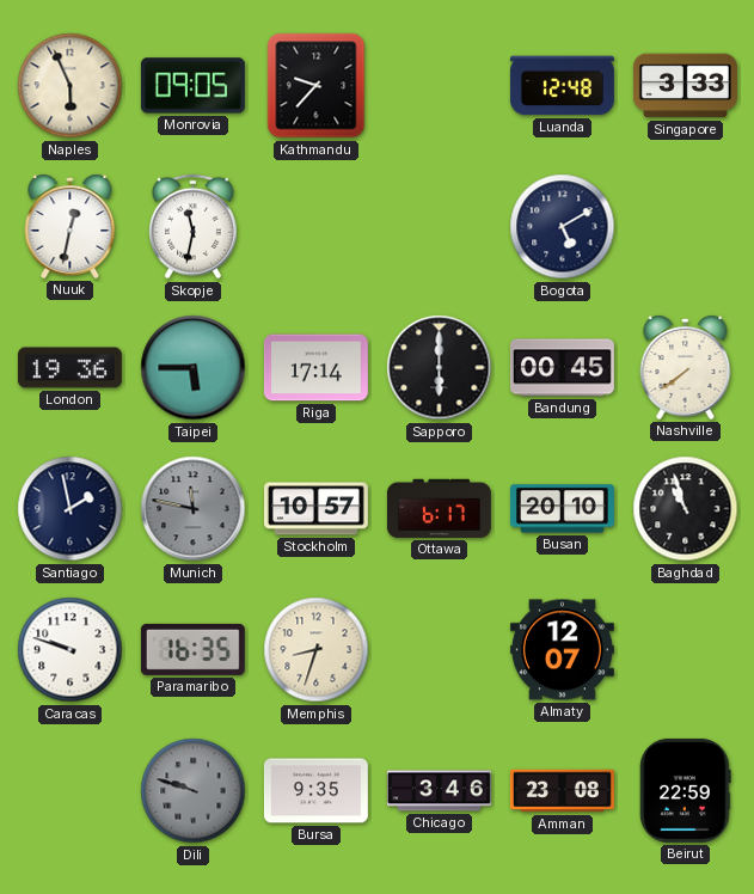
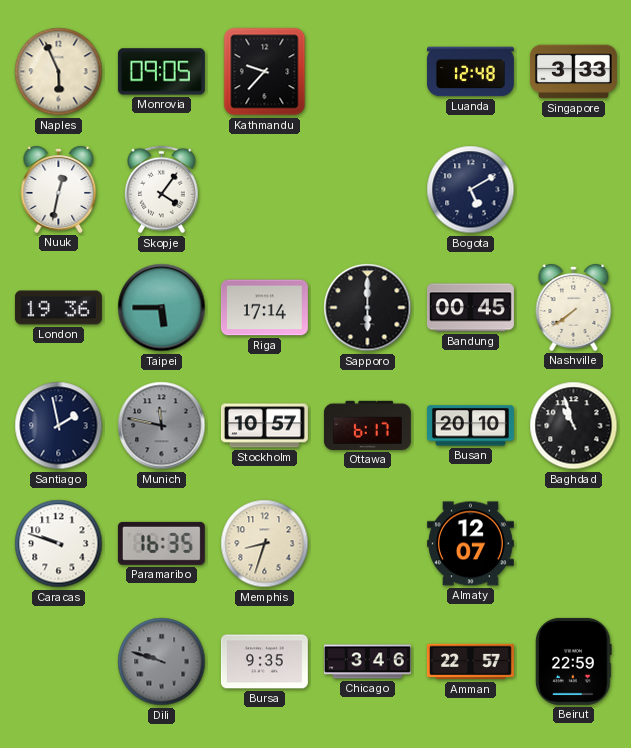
Skopje: 11:32 -> 4:06 (162, 190)
Amman: 23:08 -> 22:57 (470, 662)
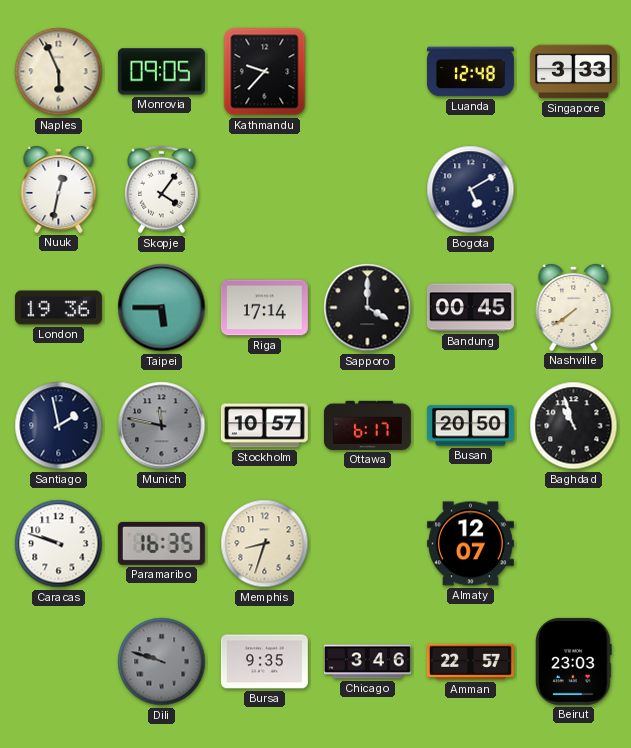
Sapporo: 6:00 -> 4:00 (368, 308)
Busan: 20:10 -> 20:50 (470, 426)
Beirut: 22:59 -> 23:03 (574, 661)
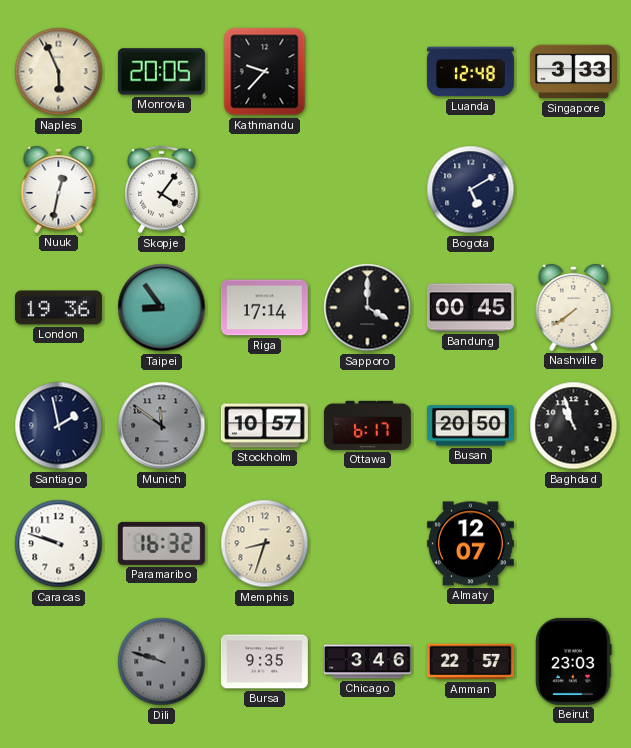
Monrovia: 09:05 -> 20:05 (161, 72)
Taipei: 5:45 -> 8:54 (162, 308)
Munich: 11:47 -> 11:51 (162, 426)
Paramaribo: 16:35 -> 16:32 (161, 543)
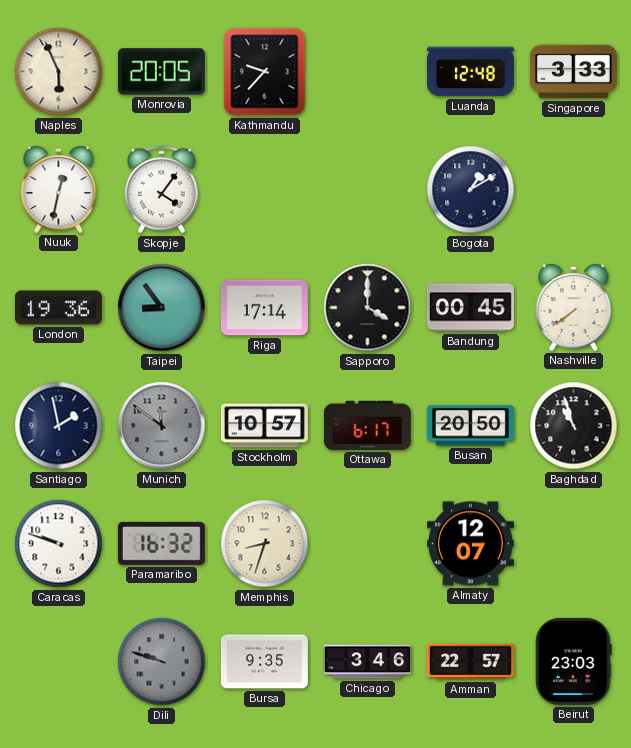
Bogota: 5:10 -> 1:10 (471, 190)
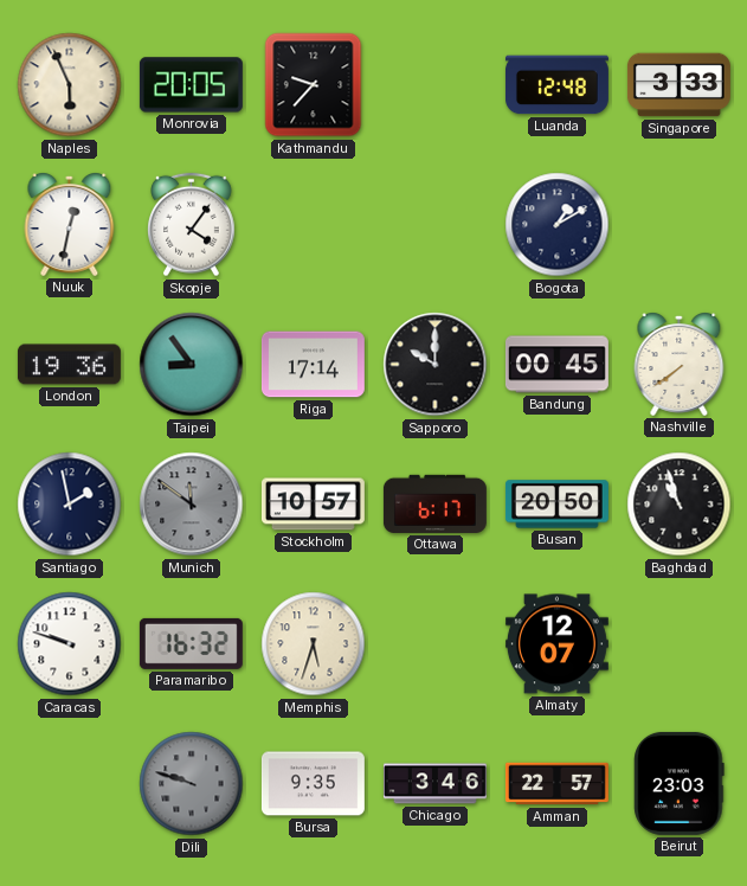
Sapporo: 4:00 -> 10:00 (436, 365)
Memphis: 8:33 -> 5:33 (314, 644)
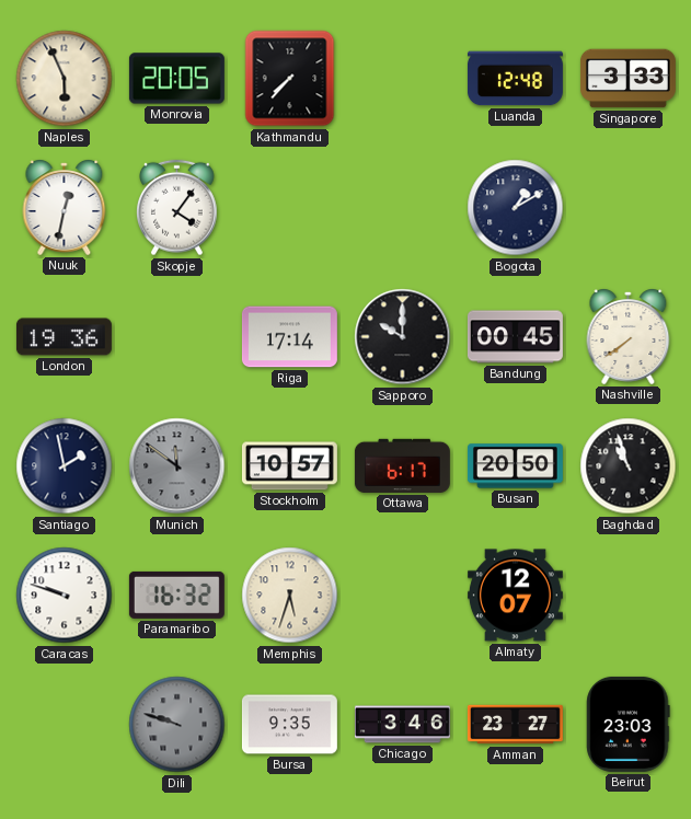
Kathmandu: 9:37 -> 7:37 (290, 79)
Taipei: 8:54 -> none (192, 365)
Amman: 22:57 -> 23:27 (515, 725)
